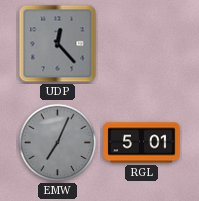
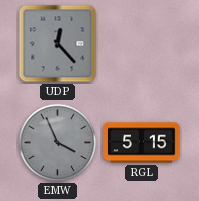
EMW: 7:04 -> 3:56 (58, 143)
RGL: 5:01 -> 5:15 (142, 143)
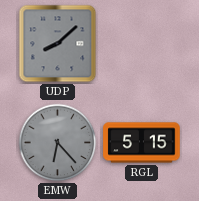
UDP: 12:23 -> 8:08 (58, 44)
EMW: 3:56 -> 6:23 (58, 143)
